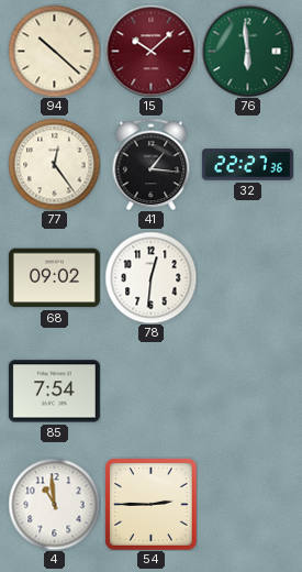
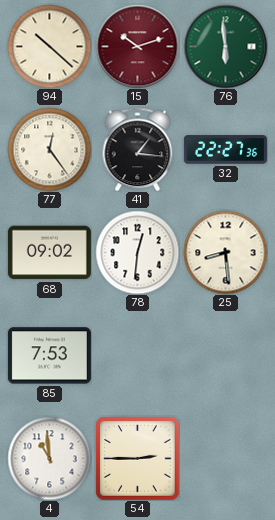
15: 10:08 -> 10:12 (137, 46)
25: none -> 8:29 (225, 252)
85: 7:54 -> 7:53 (49, 356)
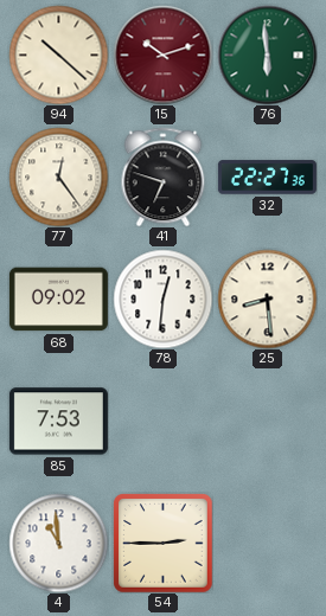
41: 1:16 -> 6:48 (164, 177)
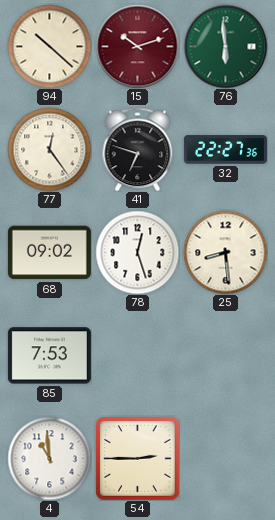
78: 12:31 -> 12:27 (137, 252)
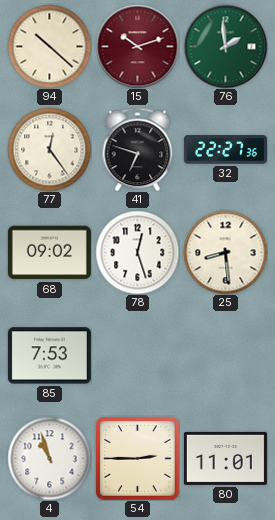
76: 5:59 -> 1:59 (225, 46)
4: 10:59 -> 10:57 (49, 458)
80: none -> 11:01 (225, 458)
